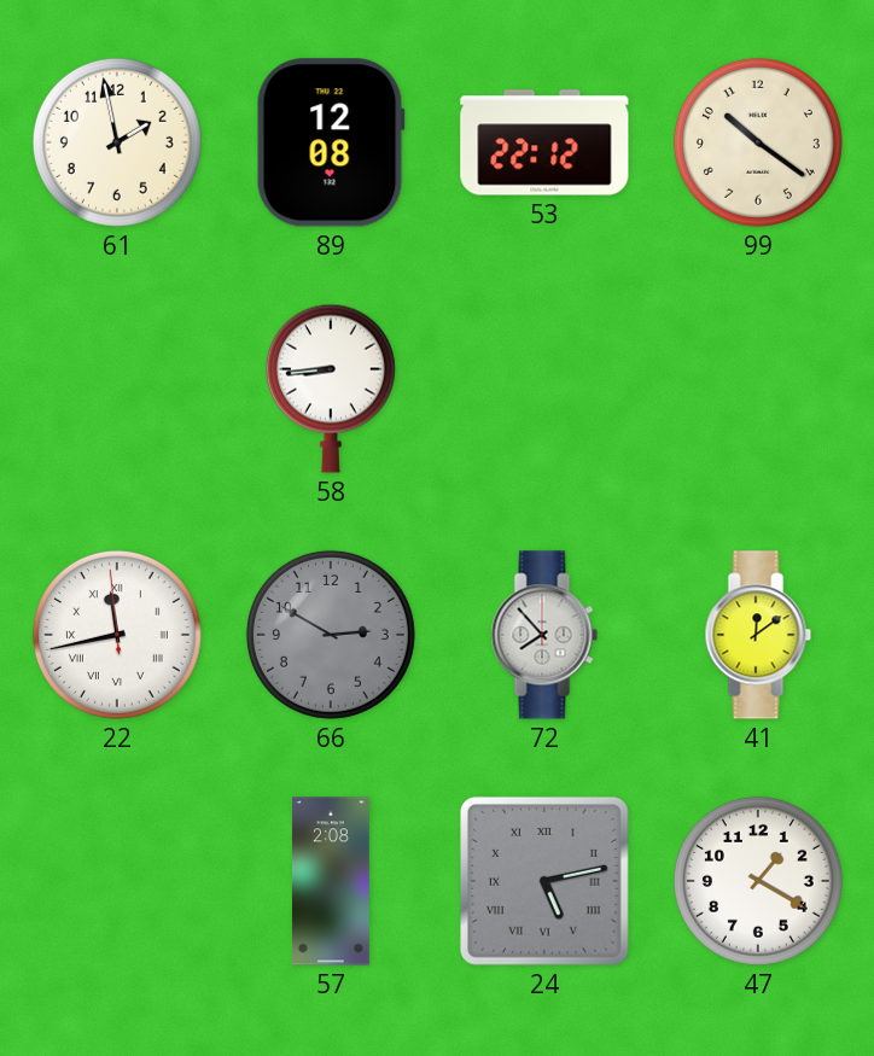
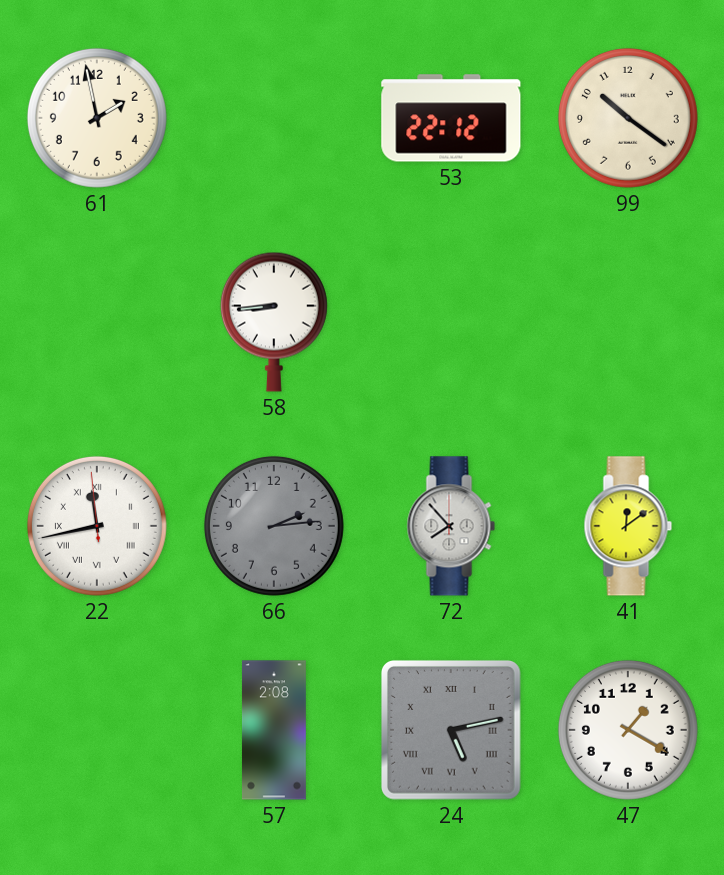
89: 12:08 -> none (331, 142)
66: 2:50 -> 2:14 (274, 526)
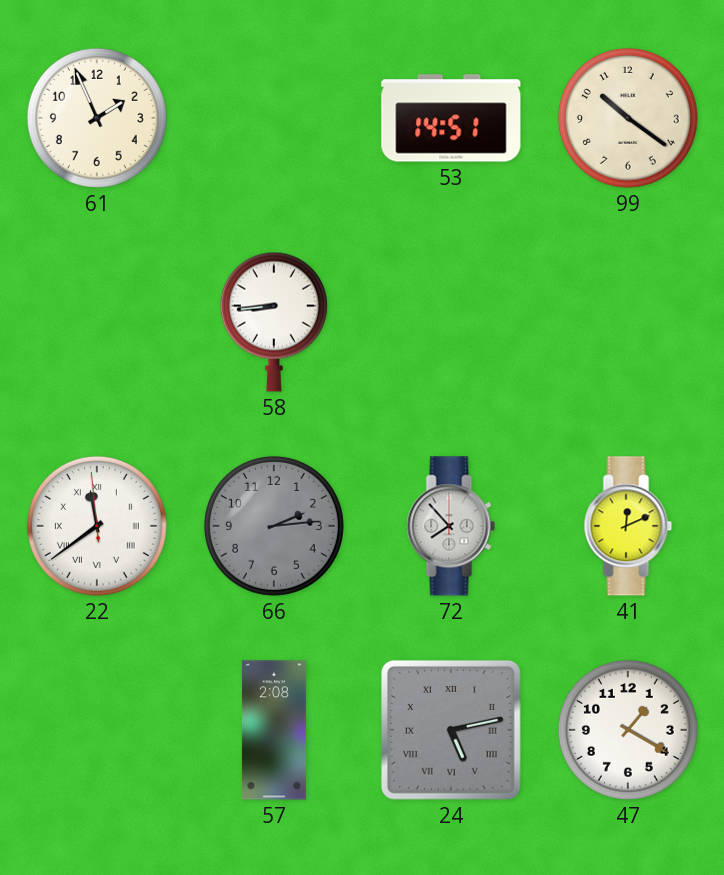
61: 1:58 -> 1:56 (97, 118)
53: 22:12 -> 14:51 (451, 118)
22: 11:42 -> 11:38 (97, 526)
41: 12:09 -> 12:11 (628, 526)
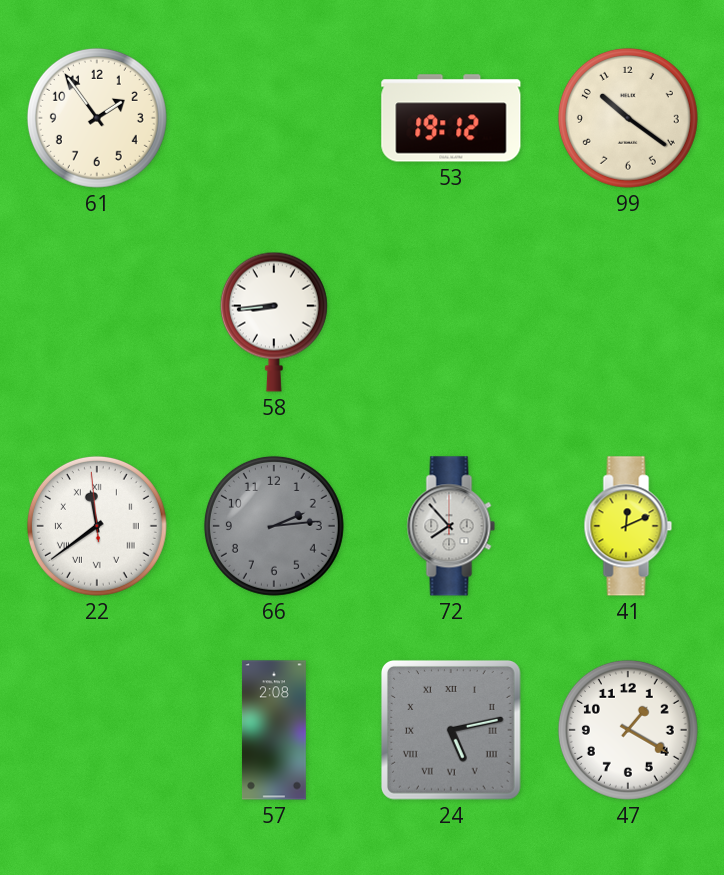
61: 1:56 -> 1:54 (97, 118)
53: 14:51 -> 19:12 (451, 118)
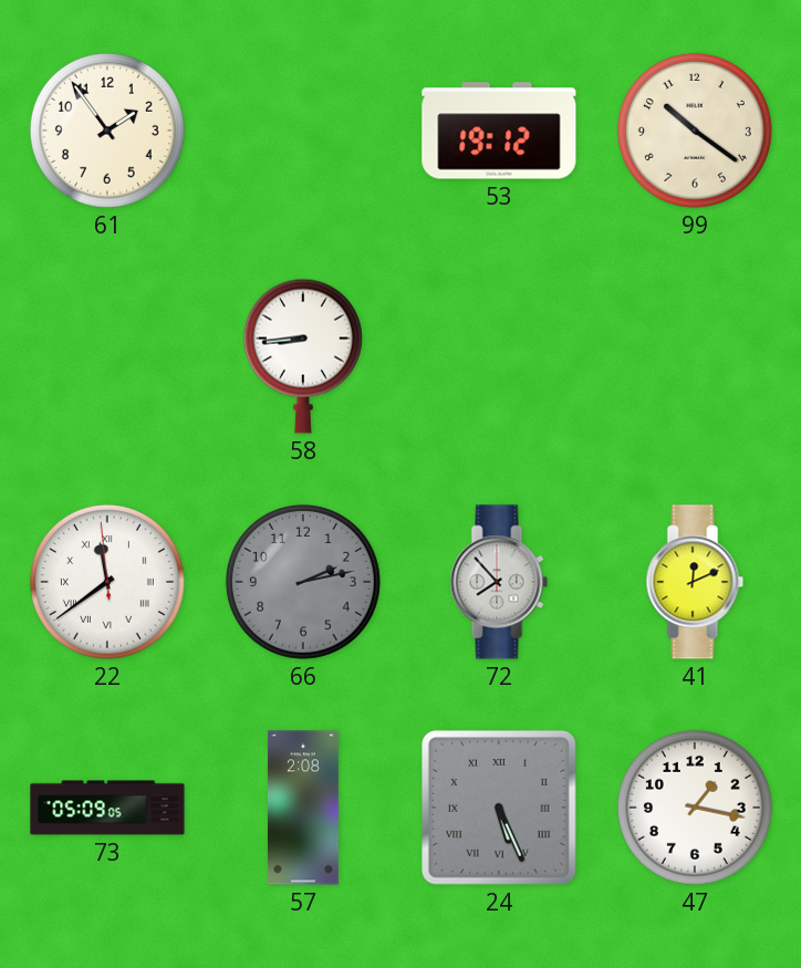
66: 2:14 -> 2:13 (303, 582)
73: none -> 05:09 (107, 808)
24: 5:13 -> 5:26 (499, 808)
47: 1:20 -> 1:17 (695, 808)
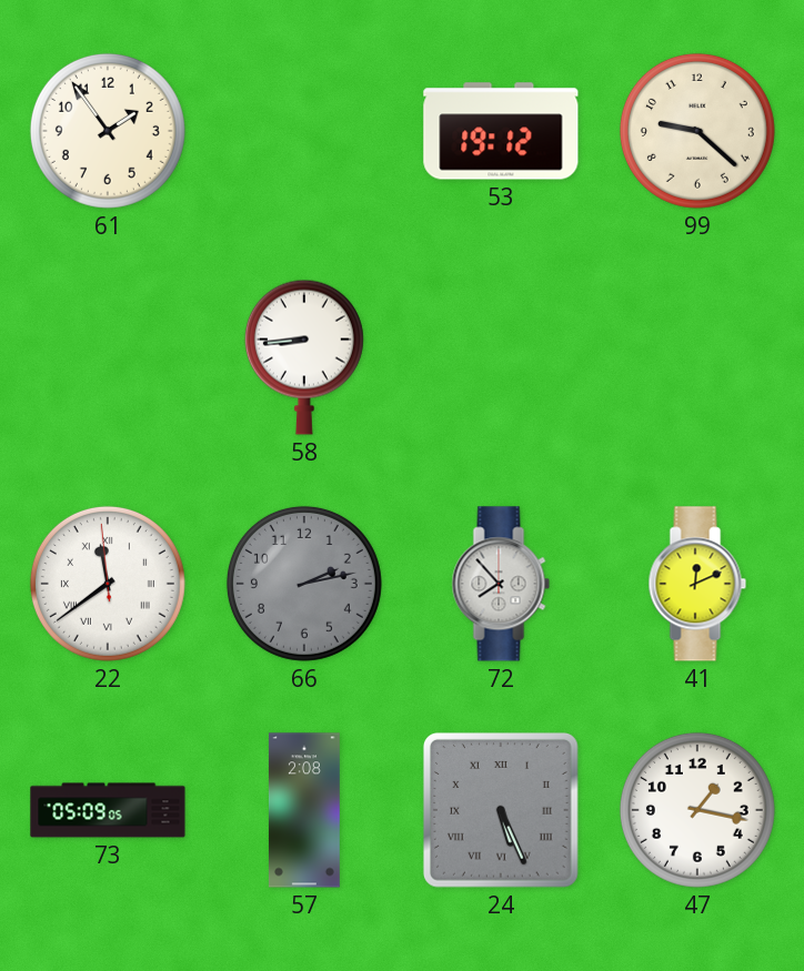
99: 10:21 -> 9:22 (697, 131)
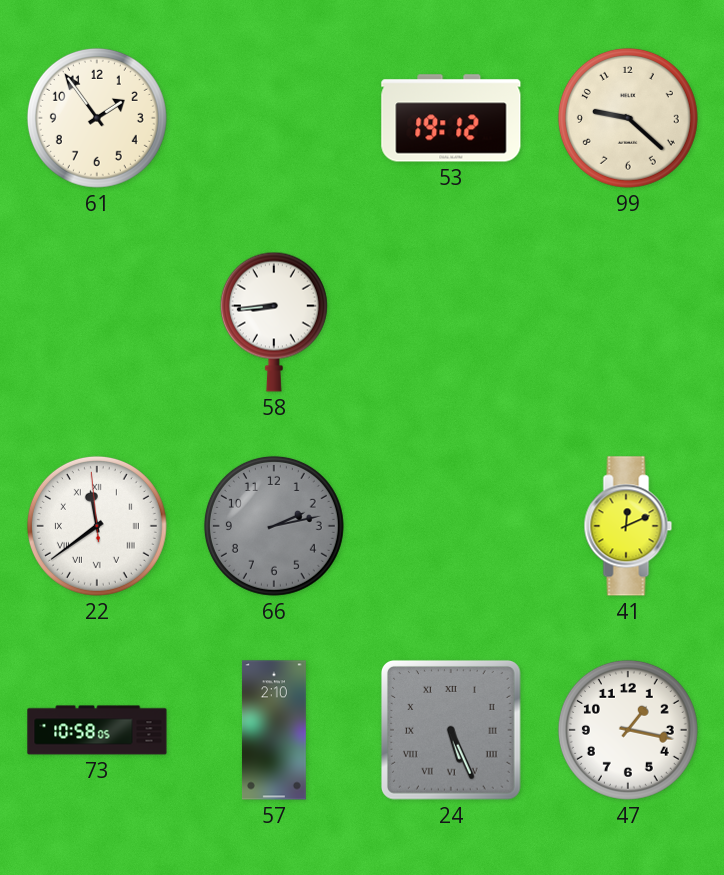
72: 7:53 -> none (501, 584)
73: 05:09 -> 10:58 (97, 730)
57: 2:08 -> 2:10 (274, 730)
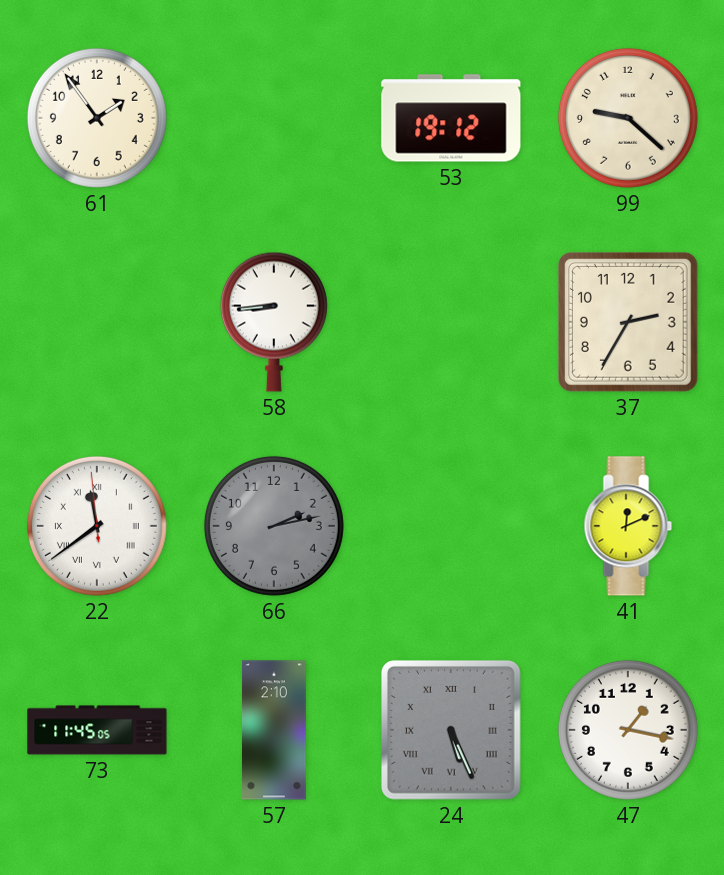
37: none -> 2:35 (628, 322)
73: 10:58 -> 11:45 (97, 730)
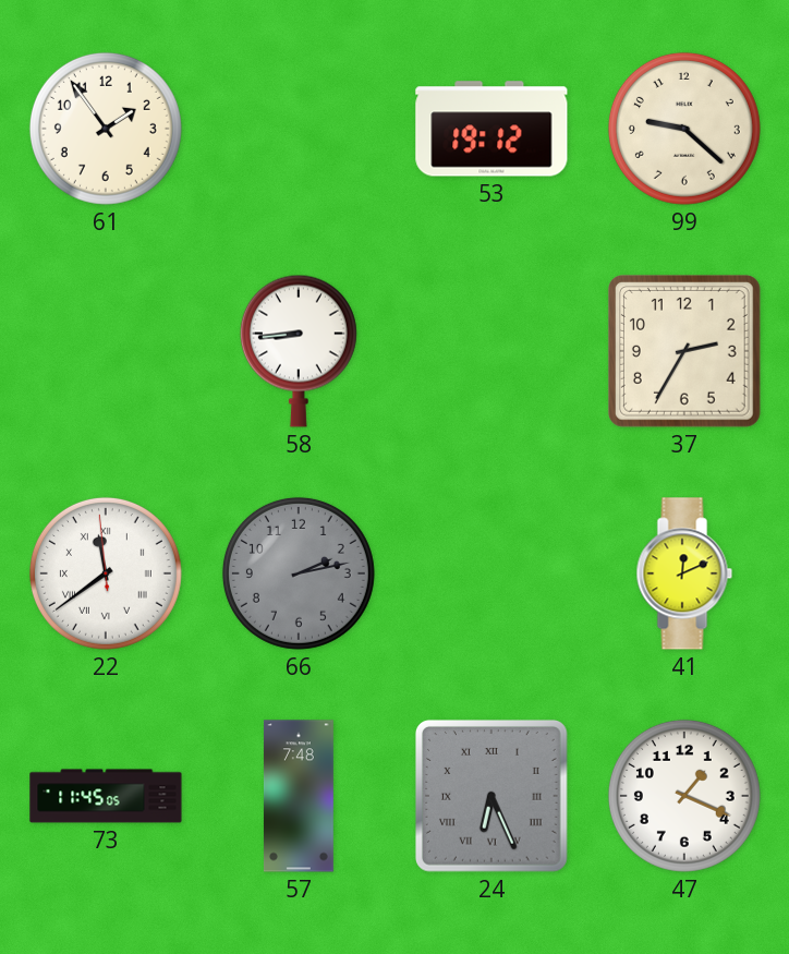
57: 2:10 -> 7:48 (299, 796)
24: 5:26 -> 6:26 (491, 796)
47: 1:17 -> 1:19 (684, 796)
